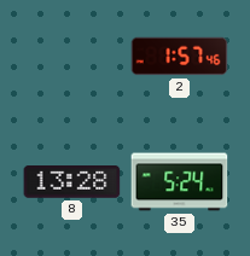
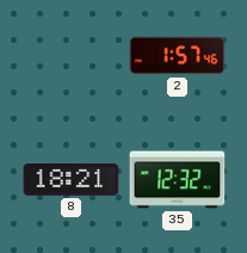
8: 13:28 -> 18:21 (72, 180)
35: 5:24 -> 12:32 (178, 180)
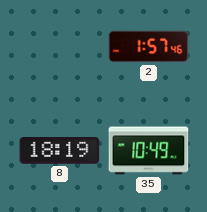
8: 18:21 -> 18:19 (60, 151)
35: 12:32 -> 10:49 (149, 151)
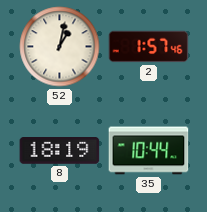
52: none -> 1:02 (60, 47)
35: 10:49 -> 10:44 (149, 151)
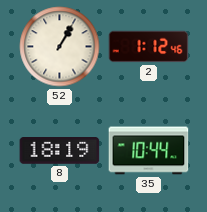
52: 1:02 -> 1:05 (60, 47)
2: 1:57 -> 1:12 (149, 47)
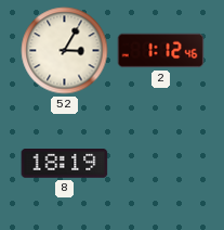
52: 1:05 -> 3:05 (65, 51)
35: 10:44 -> none (149, 151)
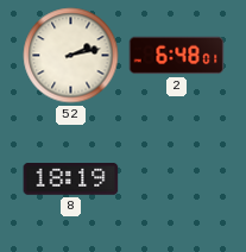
52: 3:05 -> 2:13 (71, 56)
2: 1:12 -> 6:48 (177, 56)
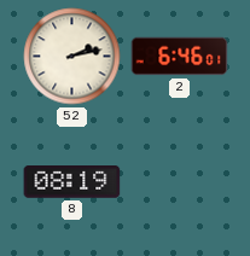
2: 6:48 -> 6:46 (180, 57)
8: 18:19 -> 08:19 (72, 182)
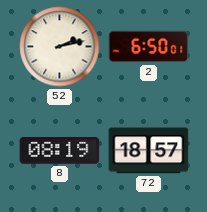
2: 6:46 -> 6:50 (149, 47)
72: none -> 18:57 (149, 151)
